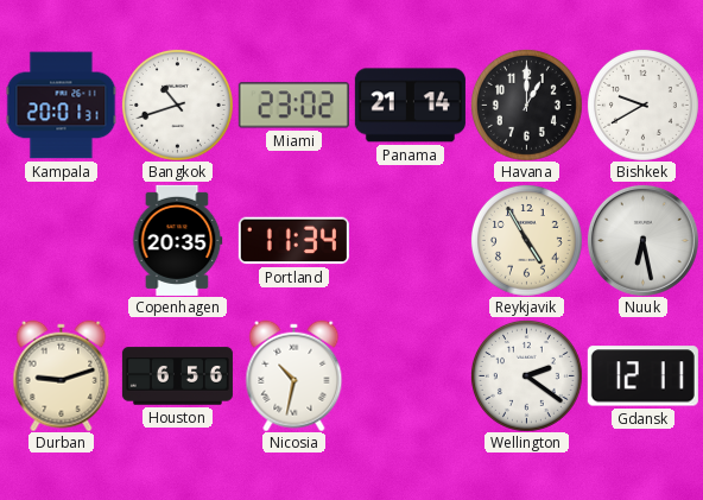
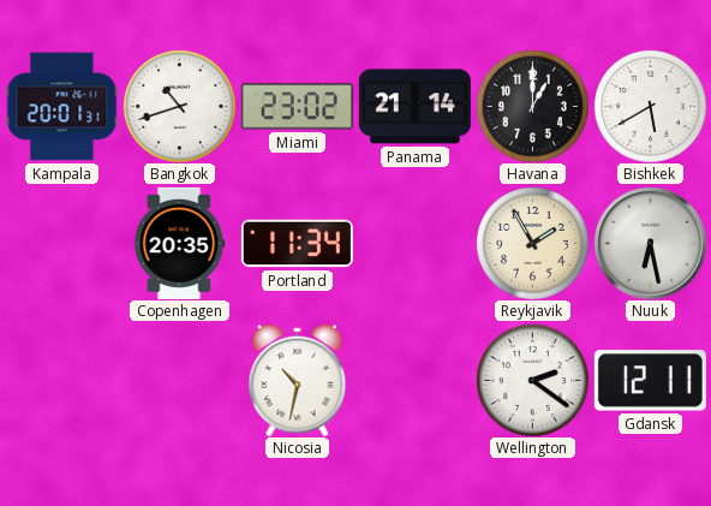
Bishkek: 9:40 -> 5:40 (650, 106)
Reykjavik: 4:55 -> 1:55 (532, 243)
Durban: 9:12 -> none (62, 375)
Houston: 6:56 -> none (177, 376)
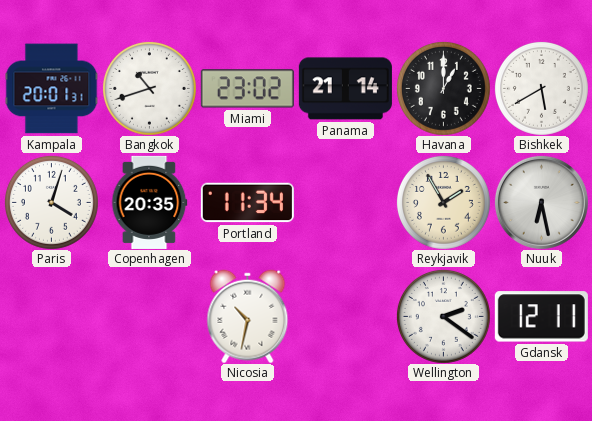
Paris: none -> 4:03 (51, 202)
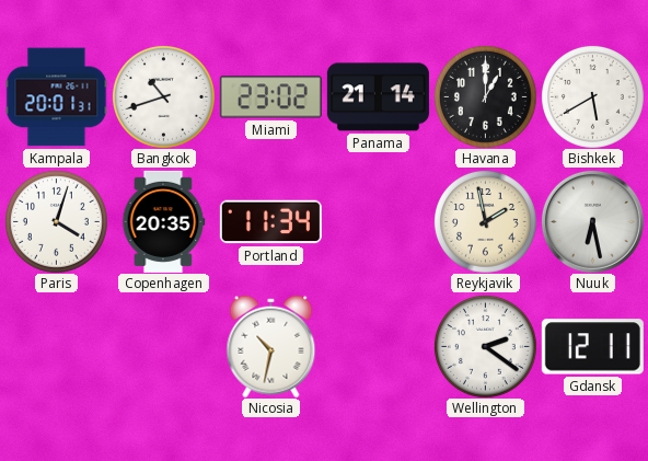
Reykjavik: 1:55 -> 1:58 (485, 221)
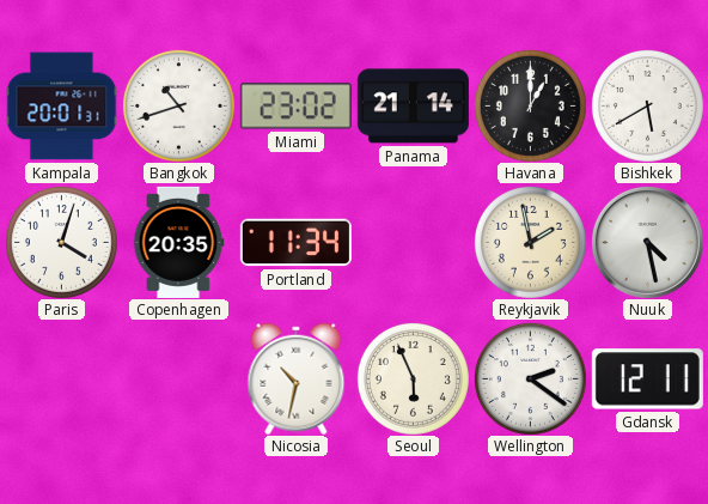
Nuuk: 6:28 -> 4:28 (647, 242)
Seoul: none -> 5:56 (413, 378)
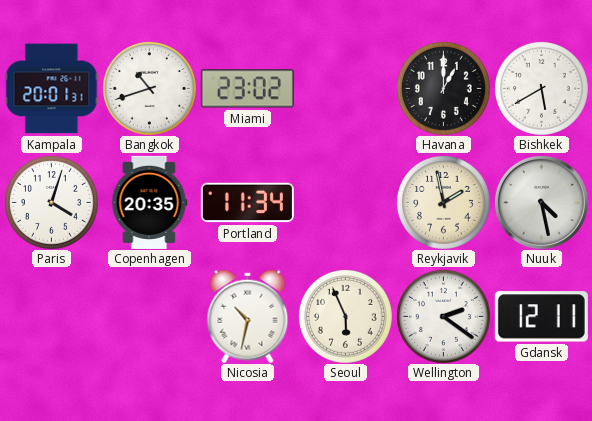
Panama: 21:14 -> none (413, 107)
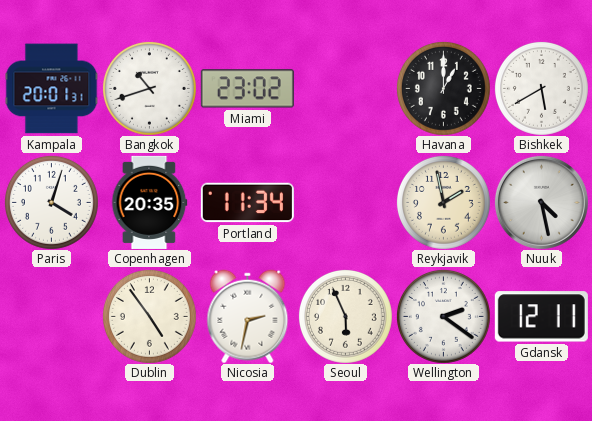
Dublin: none -> 4:54 (149, 316)
Nicosia: 10:32 -> 2:32 (248, 316)
